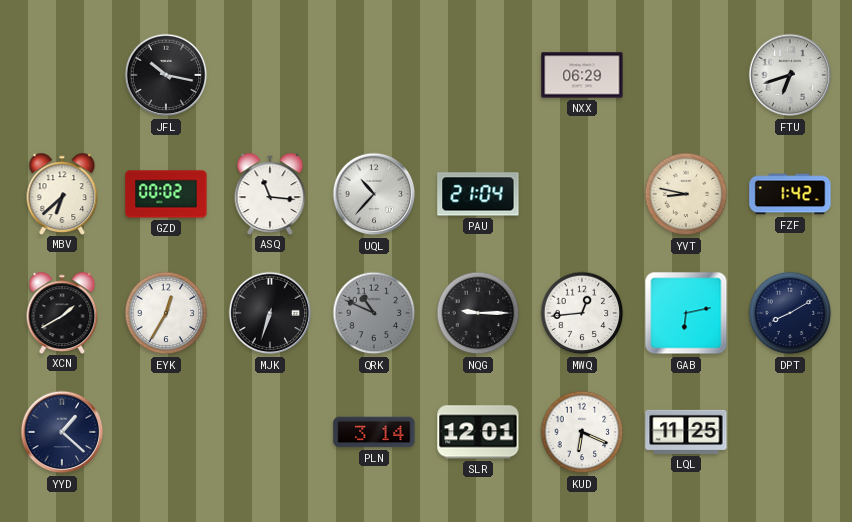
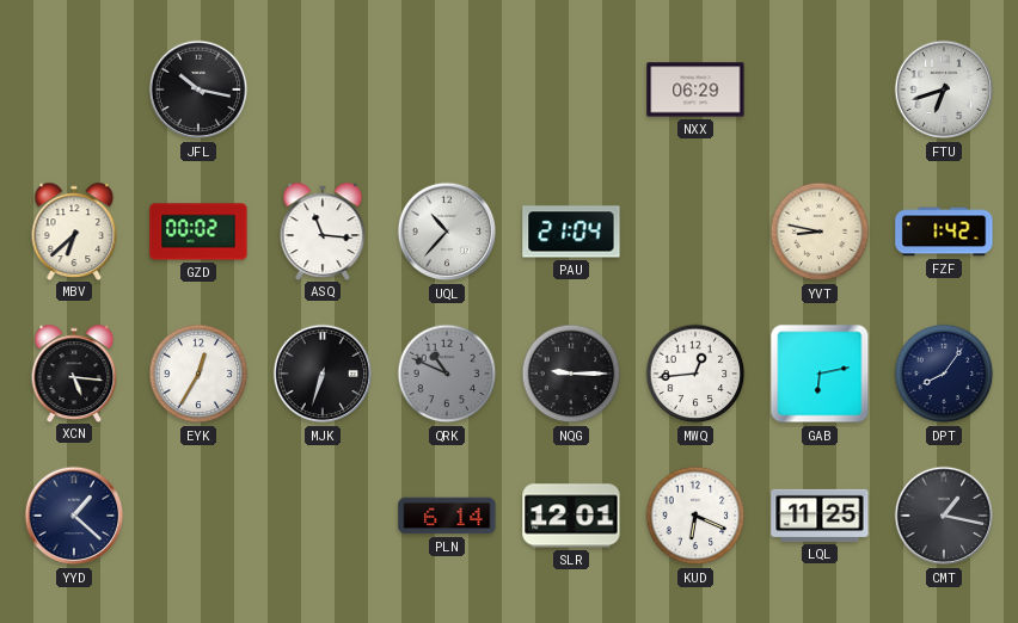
XCN: 1:40 -> 5:16 (74, 372)
DPT: 8:10 -> 8:06 (944, 374)
PLN: 3:14 -> 6:14 (447, 516)
CMT: none -> 1:17 (944, 516)
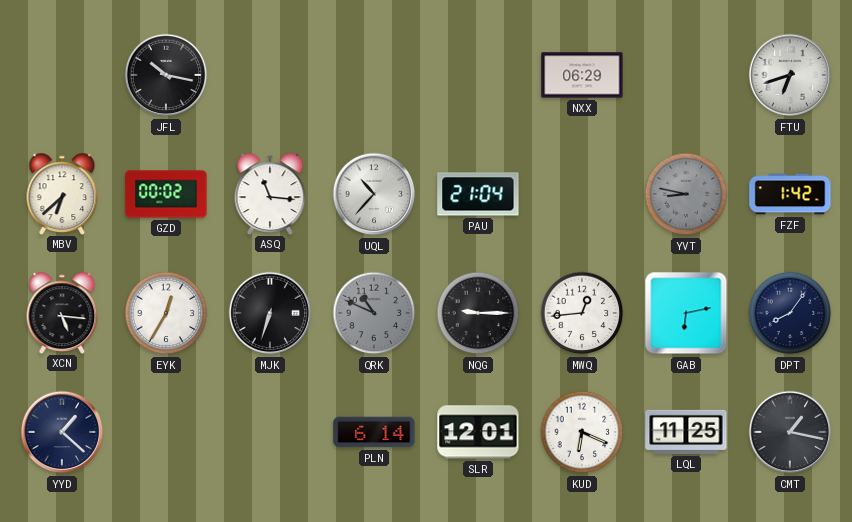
YVT dial: cream -> grey (686, 194)
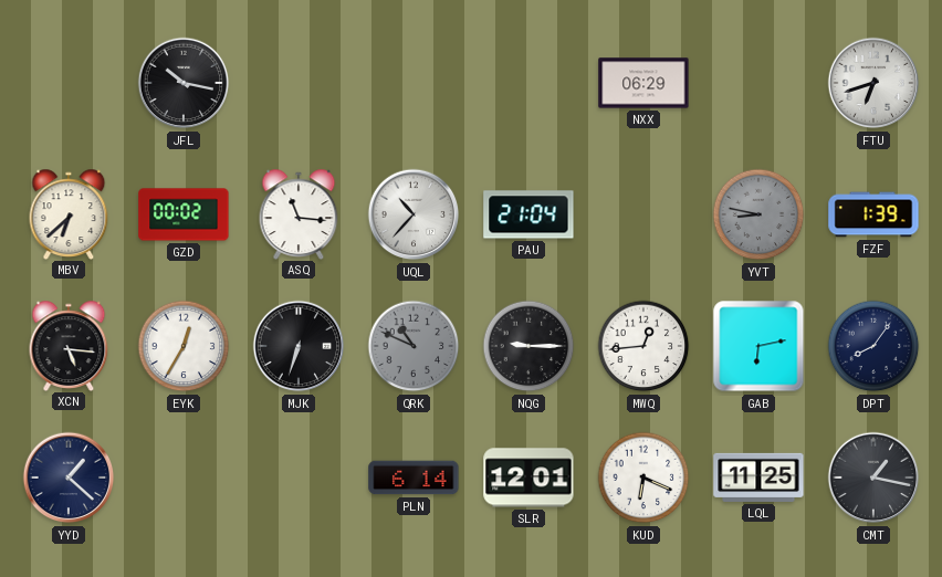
FZF: 1:42 -> 1:39 (873, 214)
